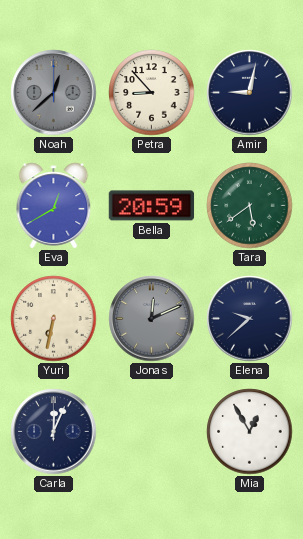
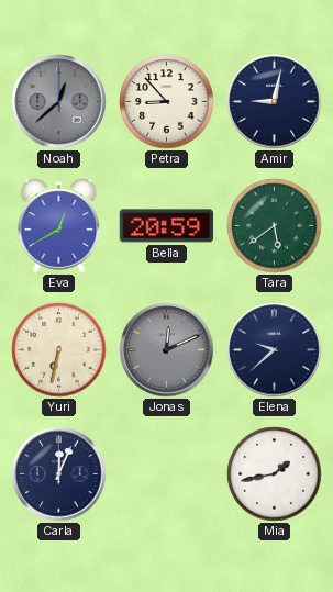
Mia: 12:55 -> 1:43 (275, 474)
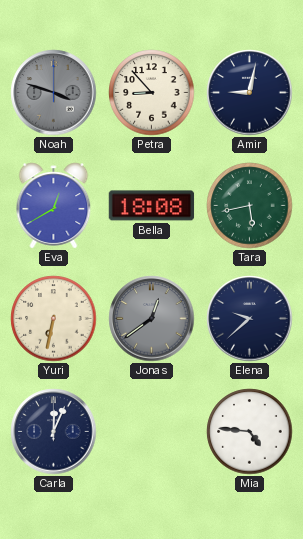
Noah: 12:38 -> 3:48 (54, 93)
Bella: 20:59 -> 18:08 (152, 206)
Tara: 5:39 -> 5:43 (250, 206)
Jonas: 12:11 -> 12:39 (152, 319)
Mia: 1:43 -> 4:46 (250, 432)
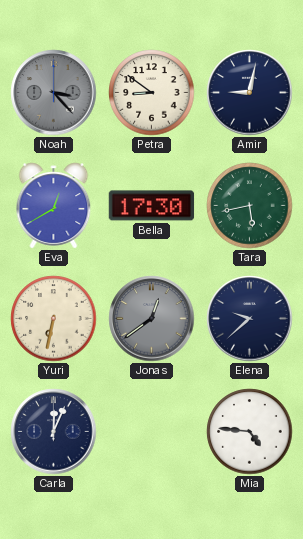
Noah: 3:48 -> 3:23 (54, 93)
Petra: 8:53 -> 8:51 (152, 93)
Bella: 18:08 -> 17:30 (152, 206)
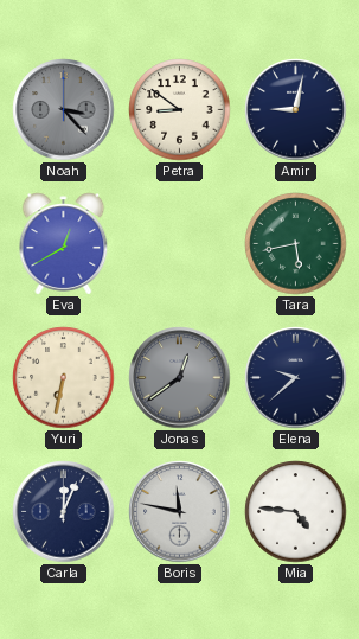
Bella: 17:30 -> none (152, 206)
Boris: none -> 11:47 (180, 512)
